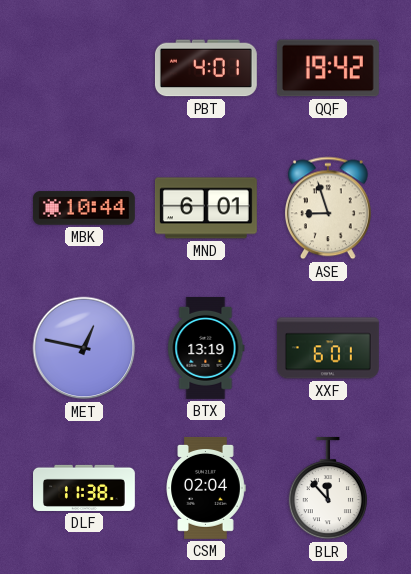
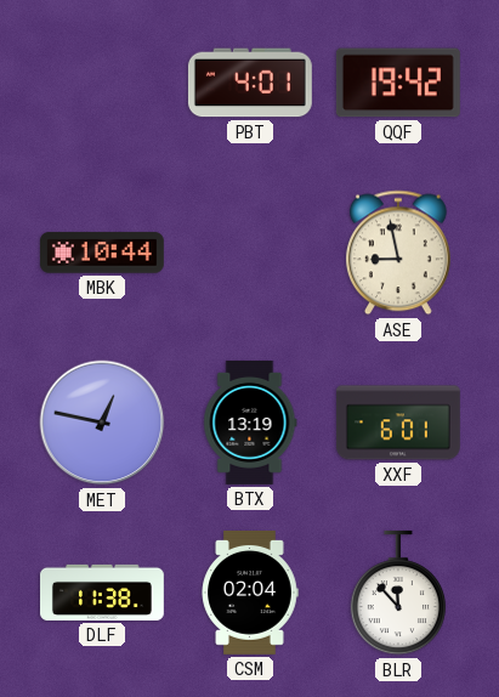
MND: 6:01 -> none (206, 208)
ASE: 8:57 -> 8:58 (398, 253)
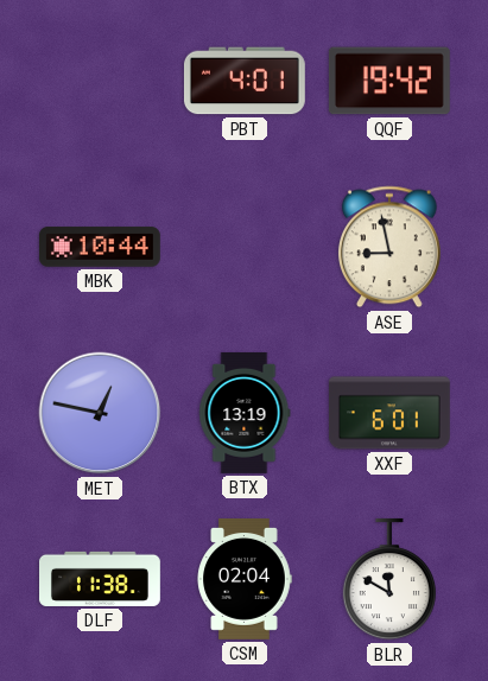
BLR: 11:53 -> 11:50 (389, 579)
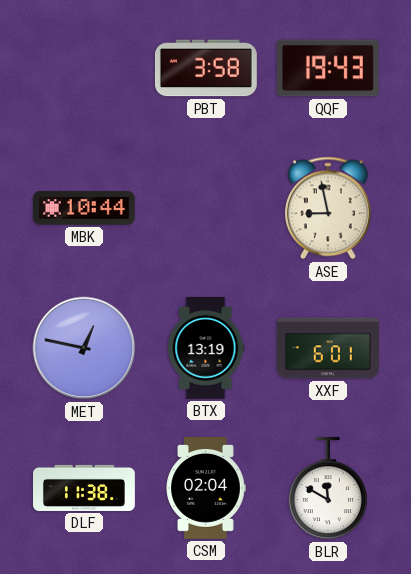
PBT: 4:01 -> 3:58 (206, 68)
QQF: 19:42 -> 19:43 (328, 68)
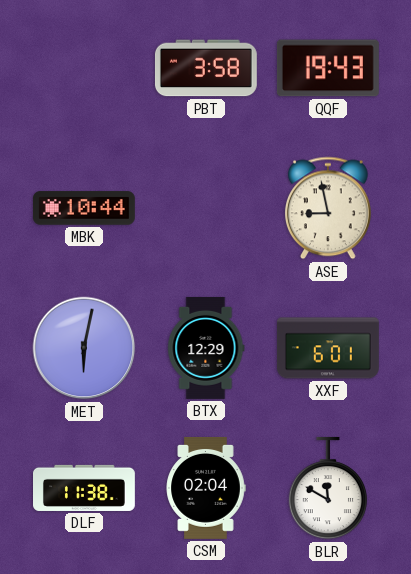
MET: 12:47 -> 6:02 (84, 348)
BTX: 13:19 -> 12:29 (206, 348)
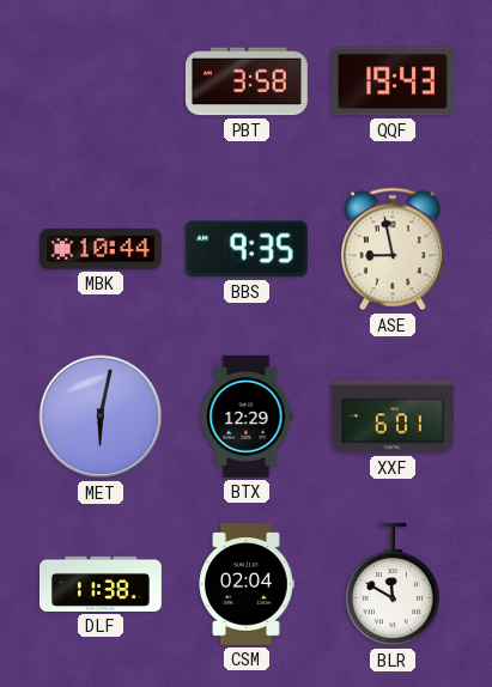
BBS: none -> 9:35 (247, 249)
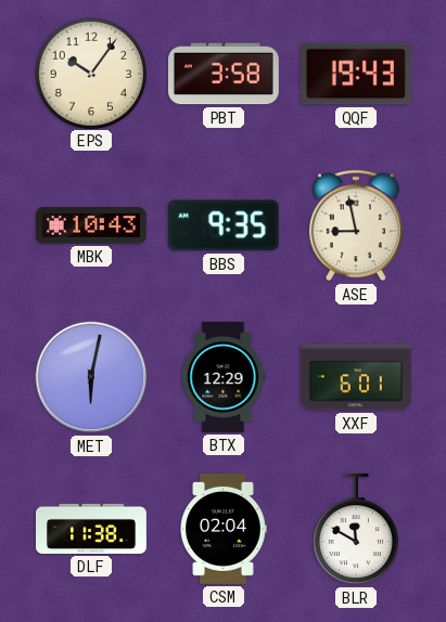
EPS: none -> 10:06 (90, 73)
MBK: 10:44 -> 10:43 (91, 225)
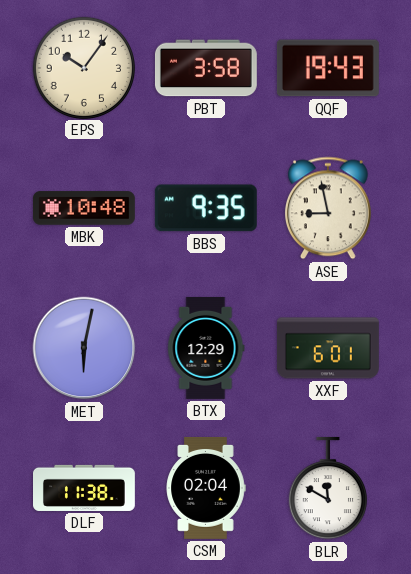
MBK: 10:43 -> 10:48 (84, 208)
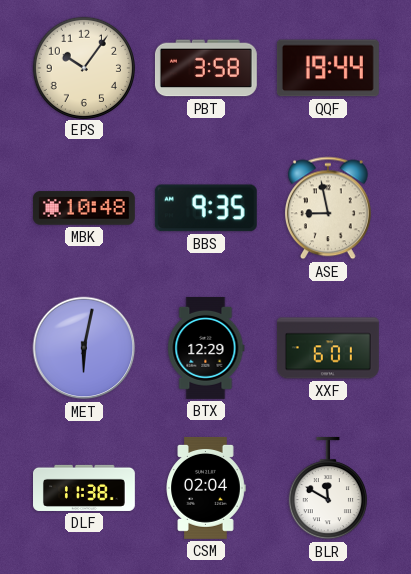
QQF: 19:43 -> 19:44 (328, 68)
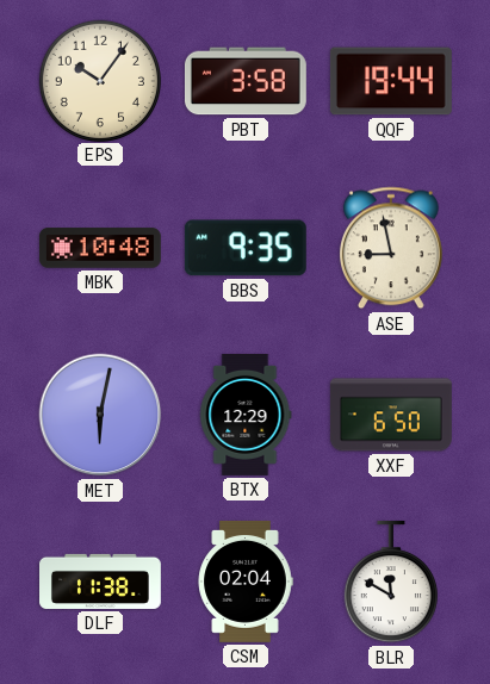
XXF: 6:01 -> 6:50 (391, 415)
